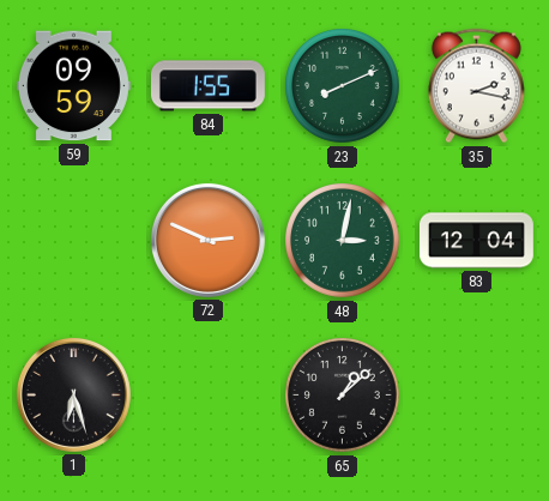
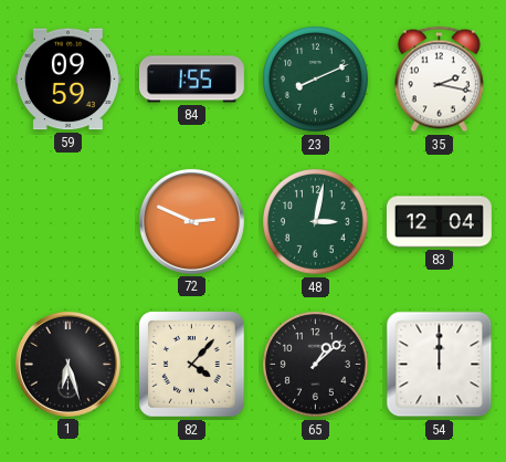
82: none -> 4:07 (192, 365)
54: none -> 12:00 (440, 365)
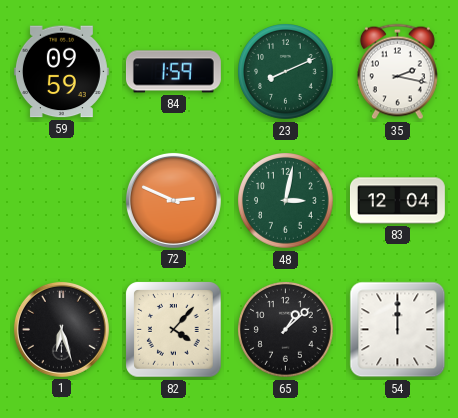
84: 1:55 -> 1:59 (173, 72)
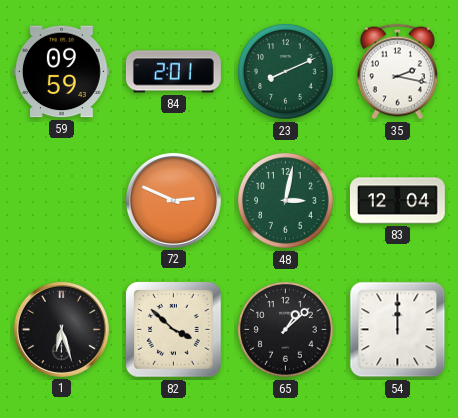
84: 1:59 -> 2:01 (173, 72)
82: 4:07 -> 3:52 (174, 330)
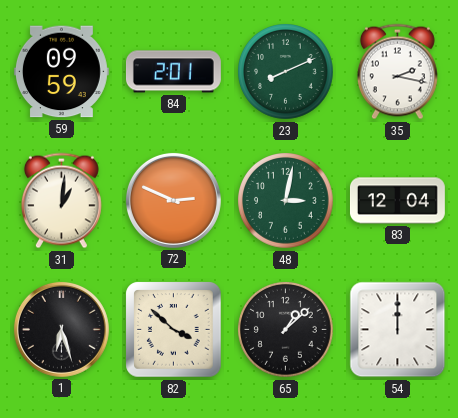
31: none -> 1:01 (61, 201)
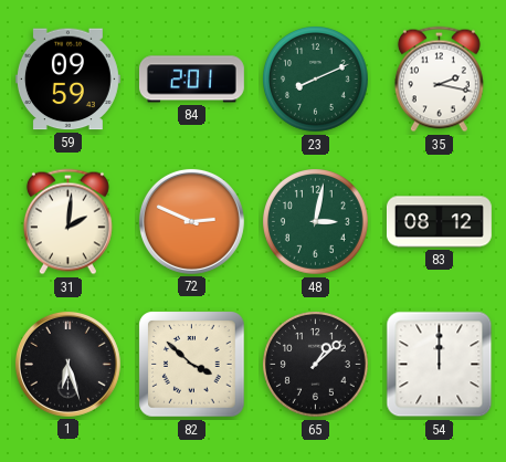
31: 1:01 -> 2:01 (67, 222)
83: 12:04 -> 08:12 (439, 222)
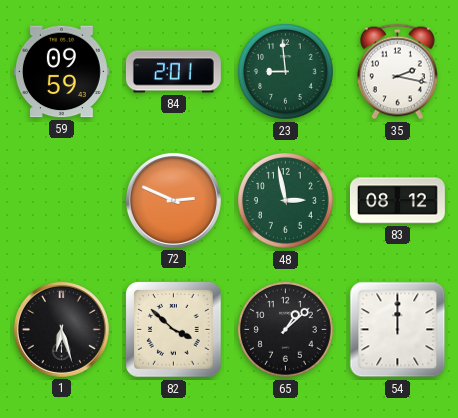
23: 8:11 -> 8:59 (286, 72)
31: 2:01 -> none (67, 222)
48: 3:02 -> 2:58 (286, 201)
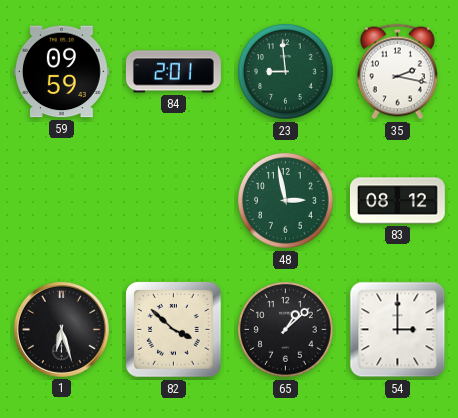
72: 2:49 -> none (173, 200)
54: 12:00 -> 3:00 (398, 330)
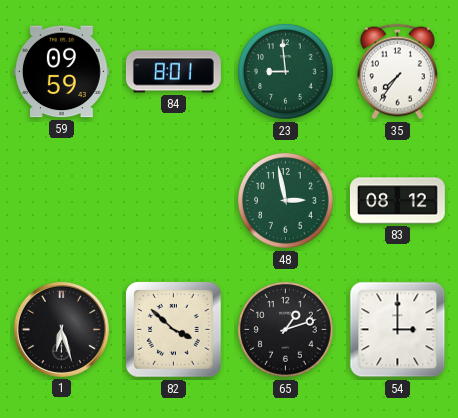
84: 2:01 -> 8:01 (173, 72)
35: 2:17 -> 7:36 (397, 72)
65: 1:08 -> 1:12 (286, 330)
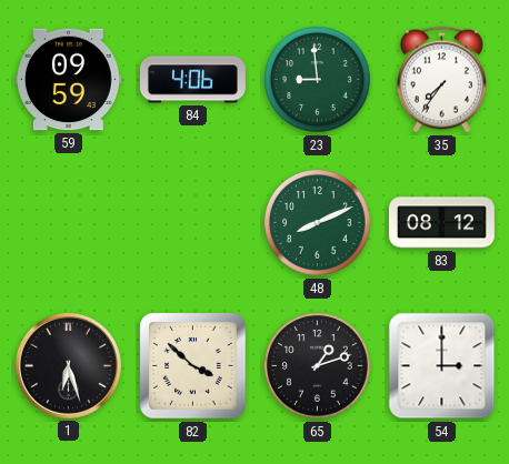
84: 8:01 -> 4:06 (192, 80)
48: 2:58 -> 8:11 (318, 223)
